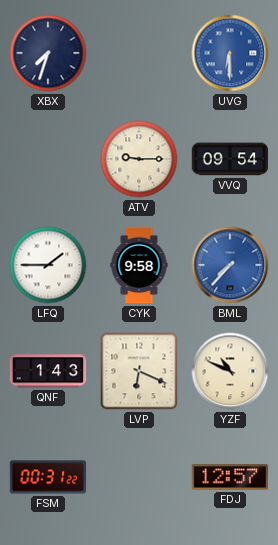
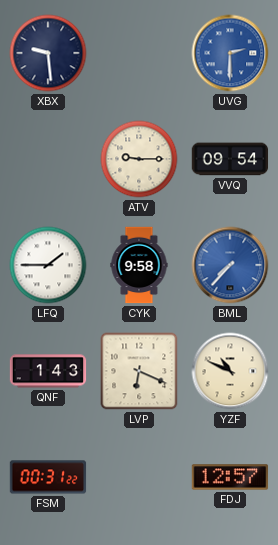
XBX: 7:33 -> 9:29 (48, 53)
UVG: 6:30 -> 2:30 (230, 53)
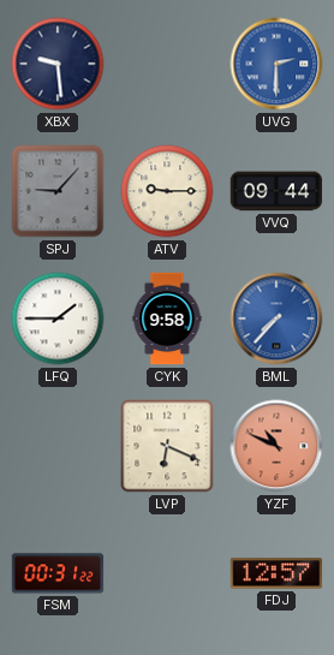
SPJ: none -> 9:07 (58, 191)
VVQ: 09:54 -> 09:44 (276, 191)
QNF: 1:43 -> none (48, 371)
YZF dial: cream -> salmon (276, 446)
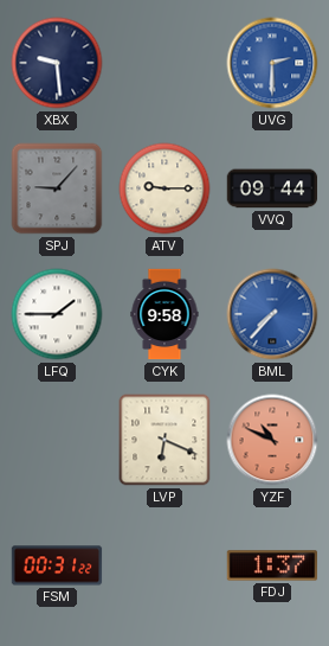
FDJ: 12:57 -> 1:37 (272, 565)
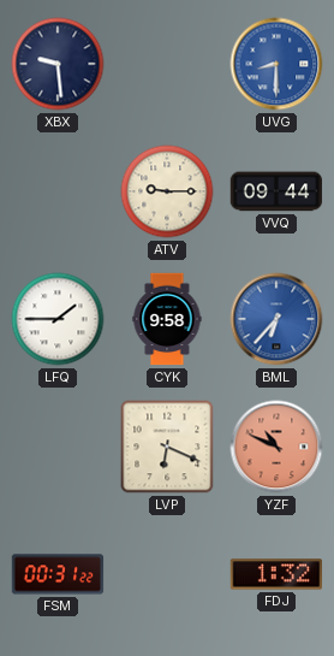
UVG: 2:30 -> 8:30 (276, 64)
SPJ: 9:07 -> none (57, 188)
BML: 7:37 -> 6:37 (276, 319)
FDJ: 1:37 -> 1:32 (276, 574)
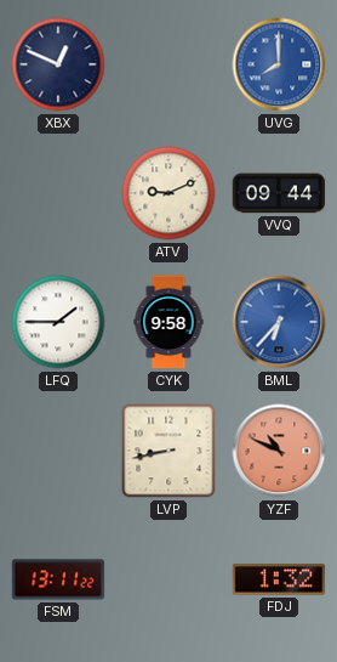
XBX: 9:29 -> 12:49 (58, 64)
UVG: 8:30 -> 8:00 (279, 64)
ATV: 9:15 -> 9:11 (168, 193)
LVP: 6:19 -> 8:43 (168, 451)
FSM: 00:31 -> 13:11 (58, 579)
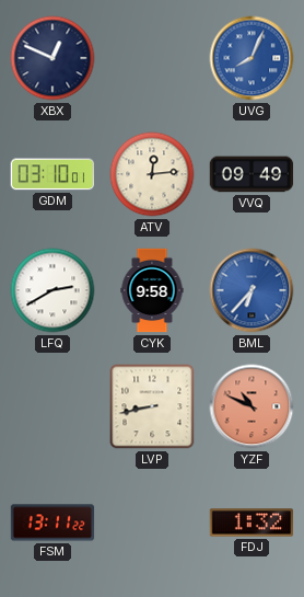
UVG: 8:00 -> 8:04 (252, 58)
GDM: none -> 03:10 (51, 174)
ATV: 9:11 -> 12:14 (152, 174)
VVQ: 09:44 -> 09:49 (252, 174)
LFQ: 1:45 -> 2:40 (52, 290)
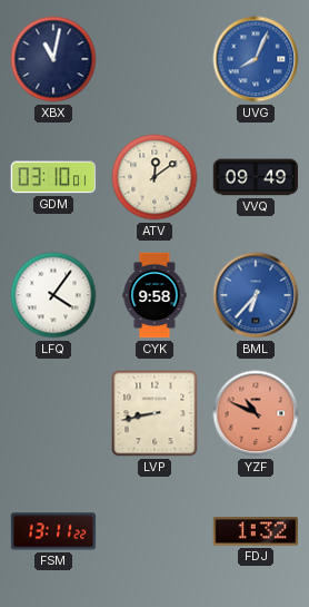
XBX: 12:49 -> 11:02 (53, 59)
ATV: 12:14 -> 12:09 (154, 177)
LFQ: 2:40 -> 4:06 (53, 295)
